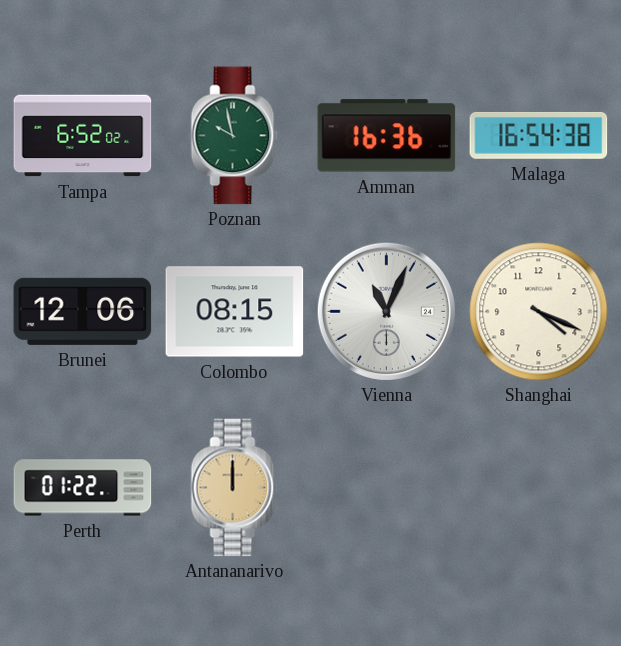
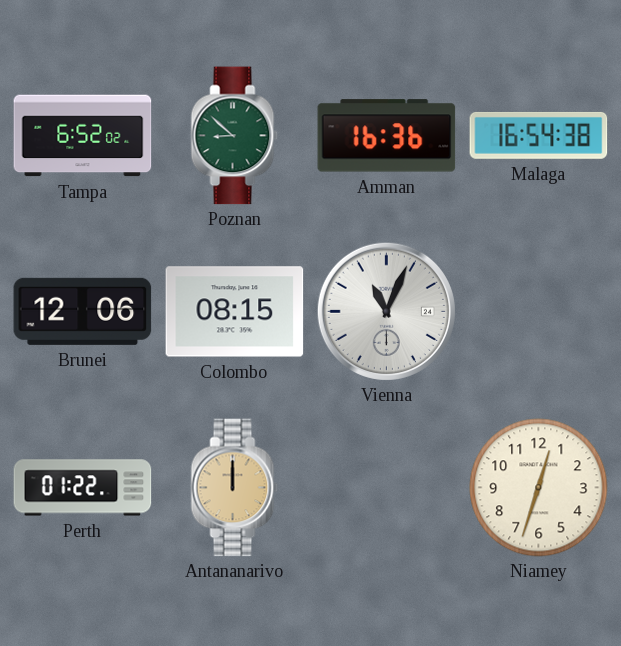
Poznan: 9:58 -> 8:52 (235, 136)
Shanghai: 4:19 -> none (539, 312)
Niamey: none -> 12:33 (539, 488)
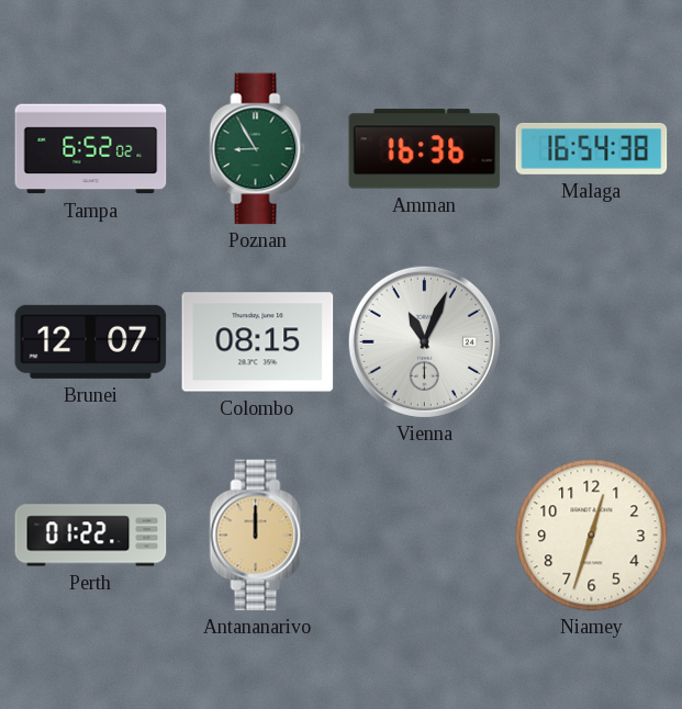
Poznan: 8:52 -> 8:55 (258, 149)
Brunei: 12:06 -> 12:07 (91, 341)
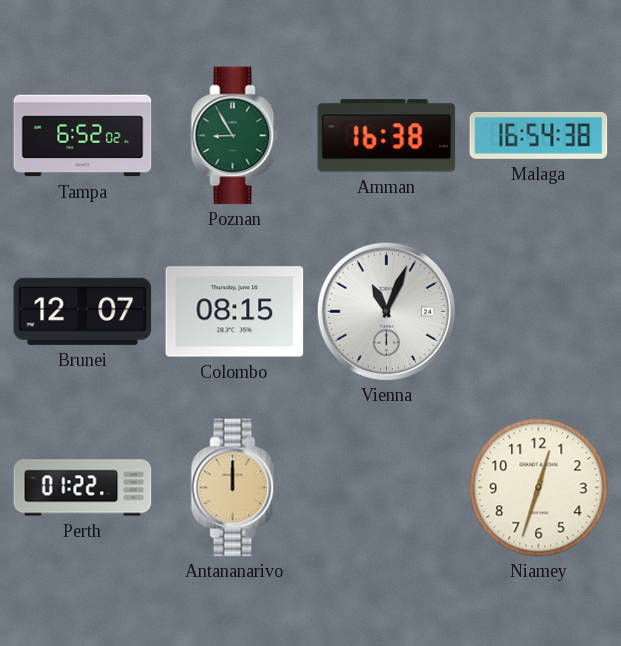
Amman: 16:36 -> 16:38 (387, 136)
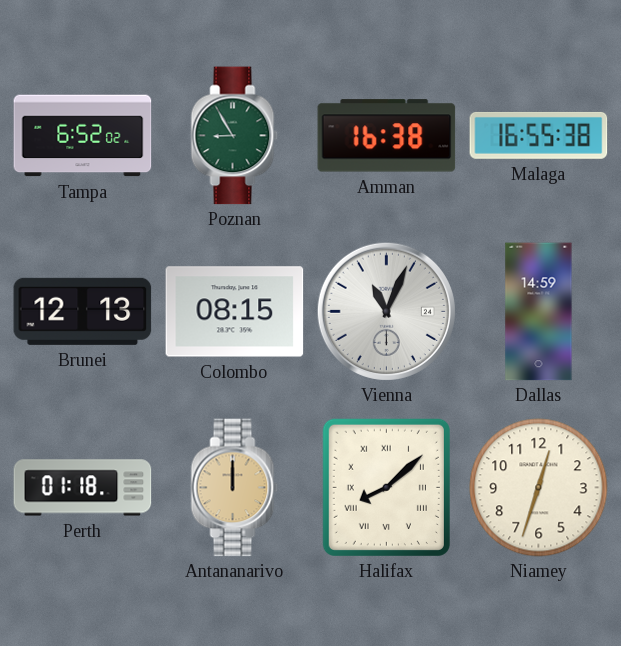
Malaga: 16:54 -> 16:55 (539, 135)
Brunei: 12:07 -> 12:13 (83, 311)
Dallas: none -> 14:59 (539, 312)
Perth: 01:22 -> 01:18 (83, 488)
Halifax: none -> 8:08 (386, 487)
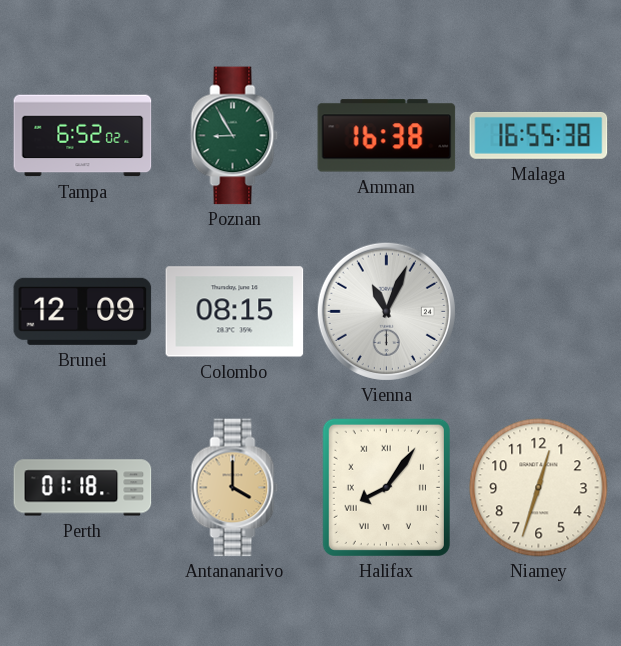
Brunei: 12:13 -> 12:09 (83, 311)
Dallas: 14:59 -> none (539, 312)
Antananarivo: 12:00 -> 4:00 (235, 488)
Halifax: 8:08 -> 8:06 (386, 487)
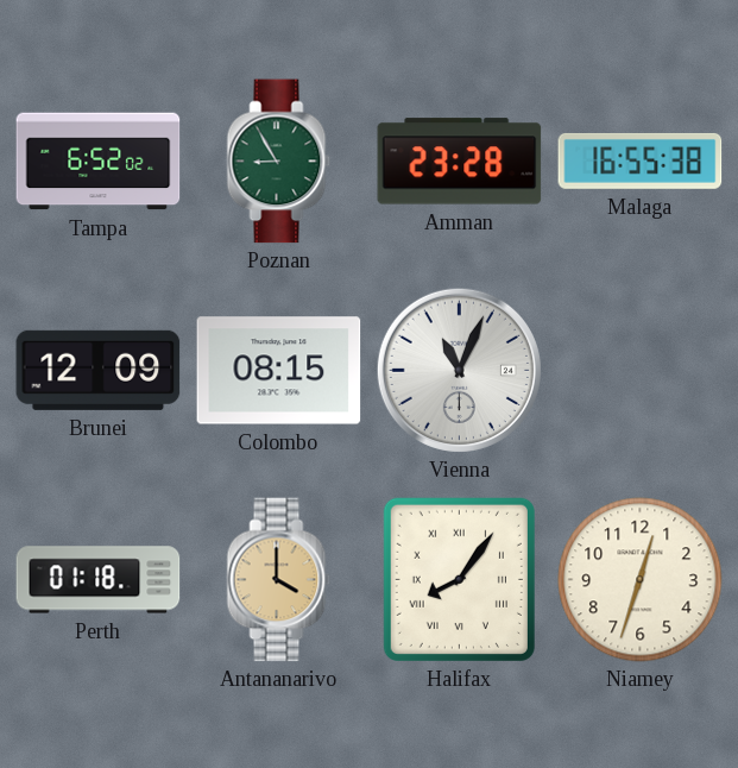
Amman: 16:38 -> 23:28 (460, 162)
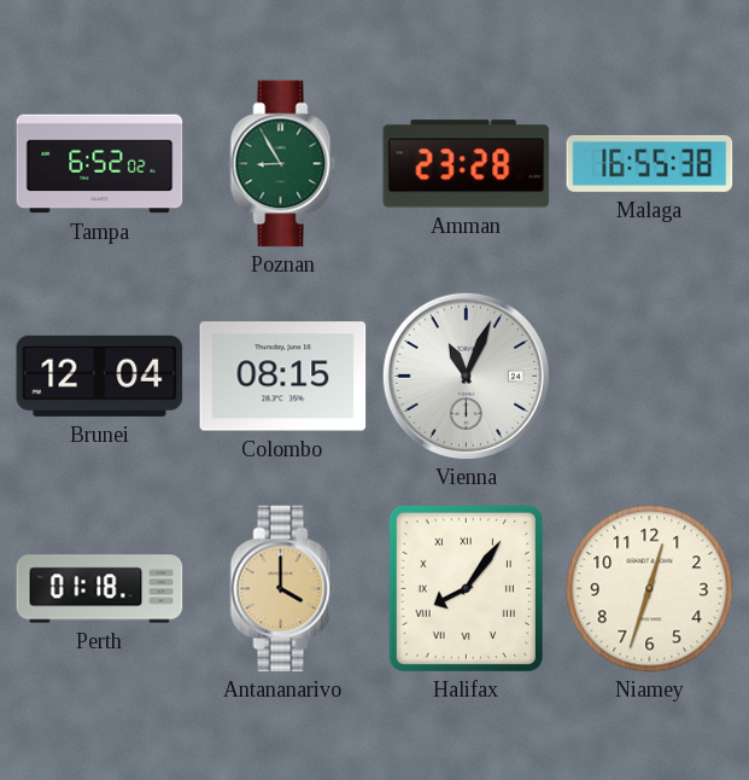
Brunei: 12:09 -> 12:04 (100, 376)
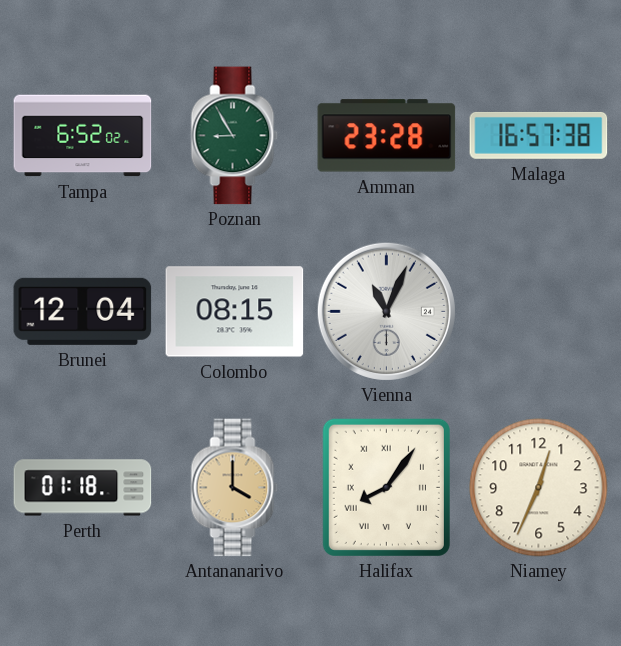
Malaga: 16:55 -> 16:57 (539, 135)
Niamey: 12:33 -> 12:34 (539, 488)
